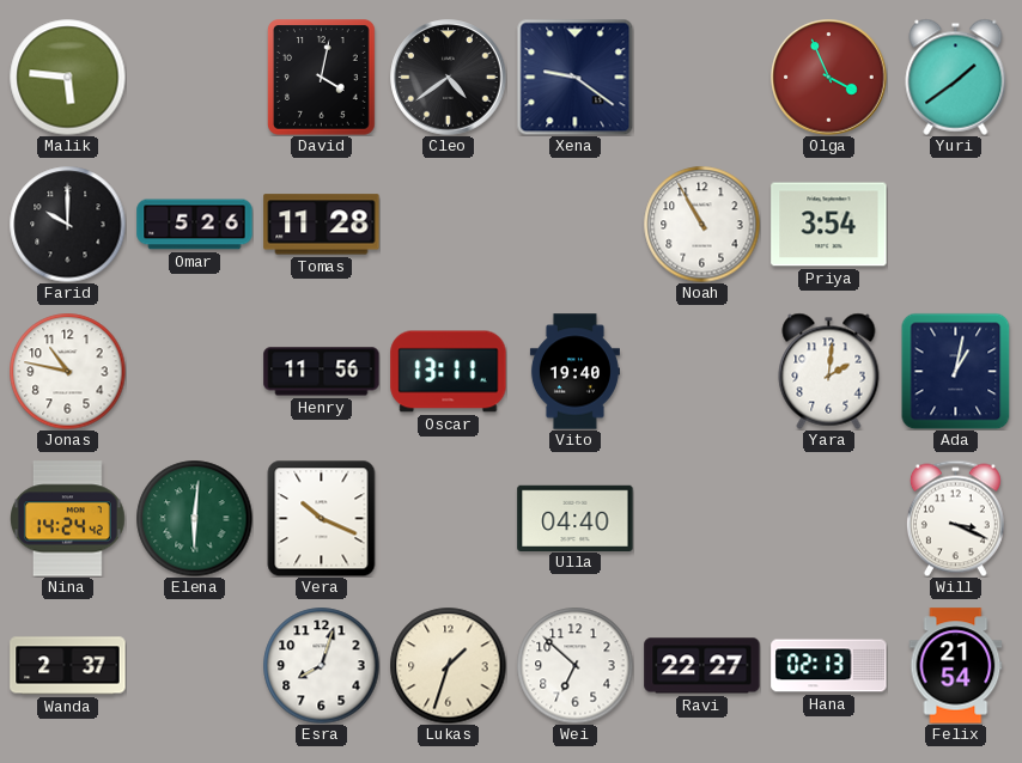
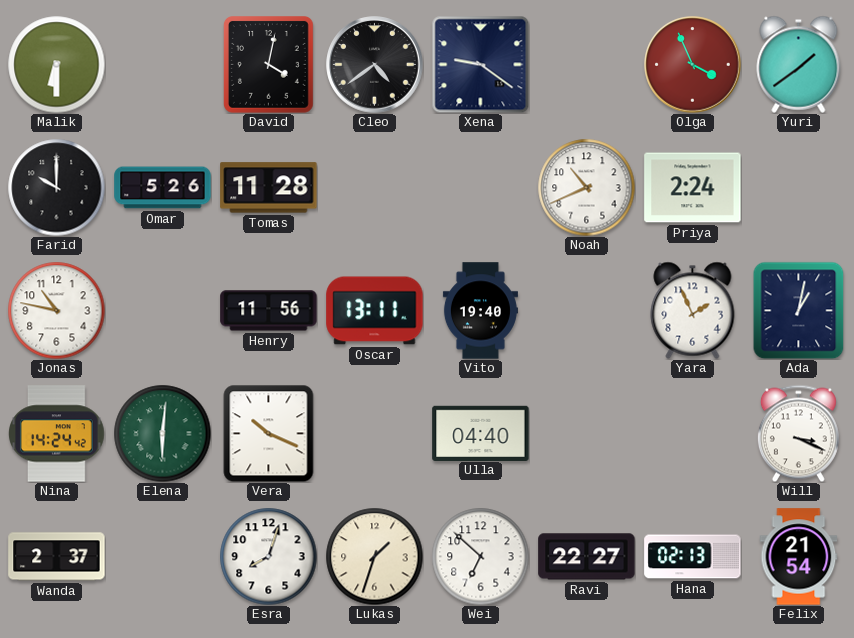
Malik: 5:46 -> 6:30 (56, 64)
Noah: 10:55 -> 10:41 (586, 187)
Priya: 3:54 -> 2:24 (693, 188)
Yara: 2:01 -> 1:56 (693, 310)
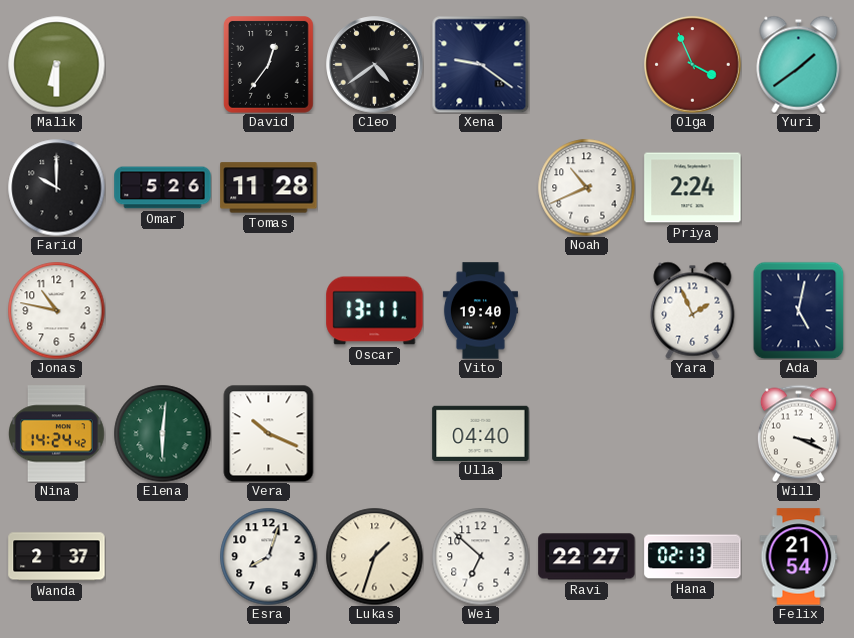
David: 4:02 -> 12:36 (268, 65)
Henry: 11:56 -> none (269, 311)
Ada: 1:02 -> 5:02 (799, 310)
